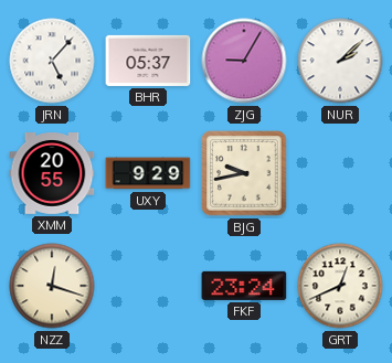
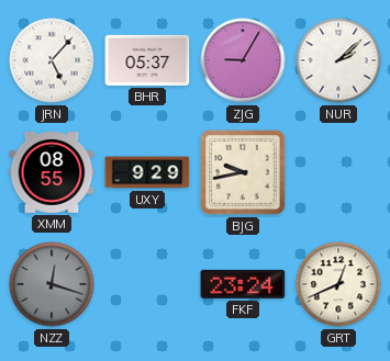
XMM: 20:55 -> 08:55 (52, 173)
NZZ dial: cream -> grey (52, 284)
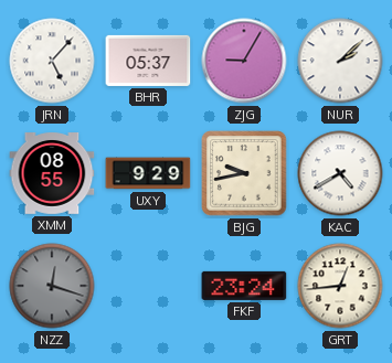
KAC: none -> 4:40 (340, 173)
GRT: 12:41 -> 12:44 (340, 286)
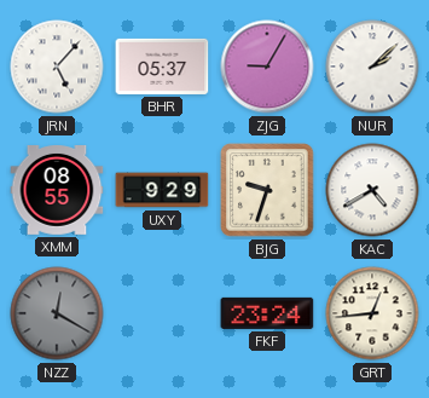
BJG: 9:43 -> 9:33 (267, 190)
NZZ: 12:18 -> 12:20 (57, 313)
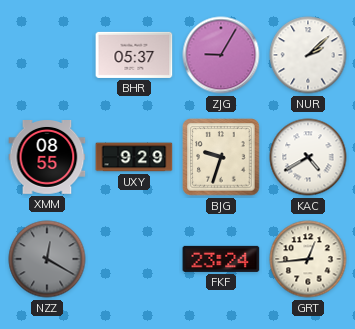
JRN: 5:07 -> none (57, 67)
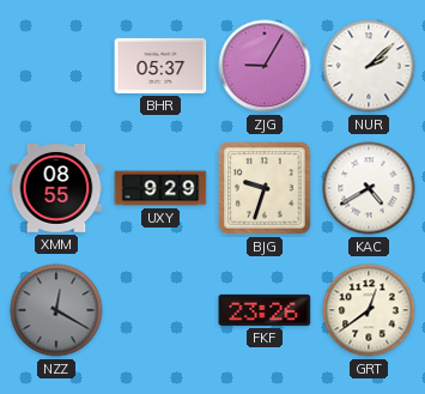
FKF: 23:24 -> 23:26 (265, 310)
GRT: 12:44 -> 12:39 (369, 310)
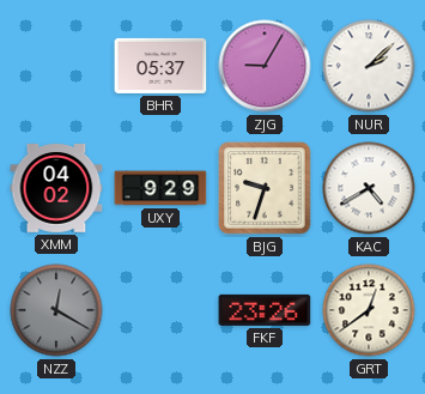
XMM: 08:55 -> 04:02 (56, 189)
